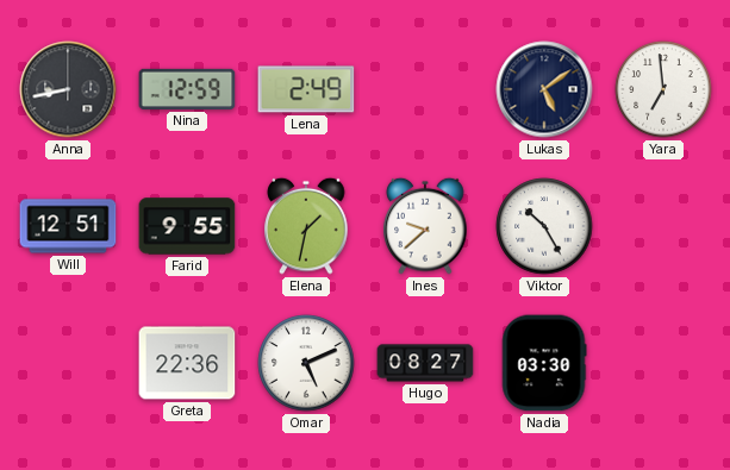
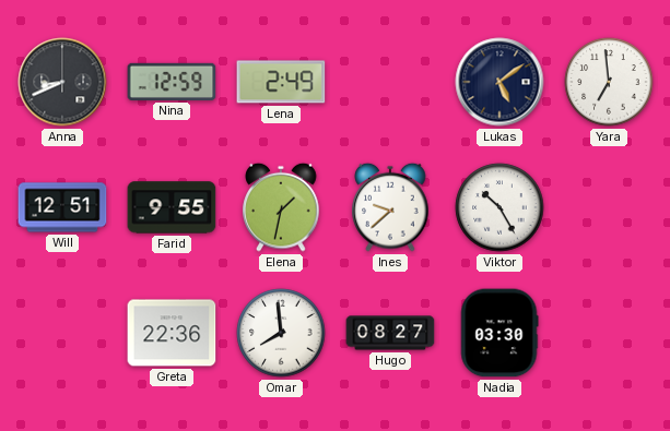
Anna: 8:43 -> 8:41 (62, 82)
Omar: 5:11 -> 7:59 (281, 333)
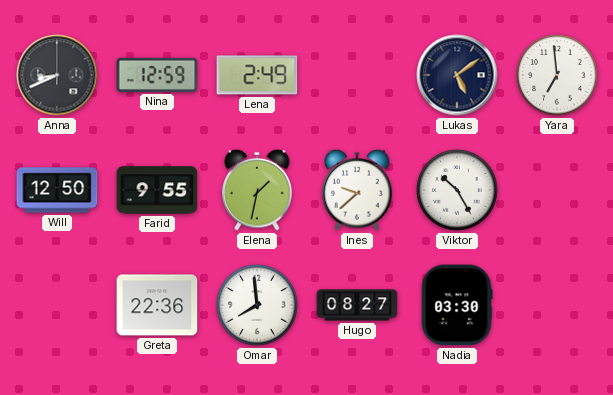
Will: 12:51 -> 12:50 (57, 190)
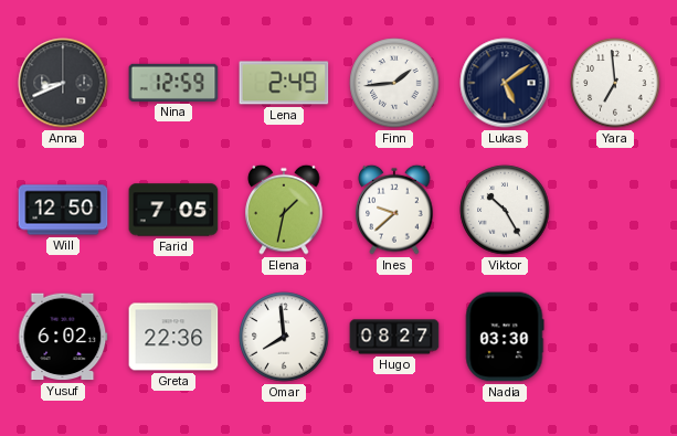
Finn: none -> 1:44 (394, 83)
Farid: 9:55 -> 7:05 (173, 210)
Yusuf: none -> 6:02 (63, 337)
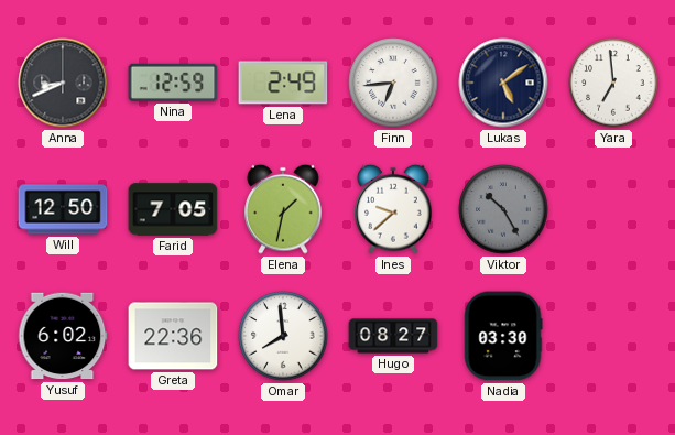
Finn: 1:44 -> 6:44 (393, 83)
Viktor dial: white -> grey (503, 209)
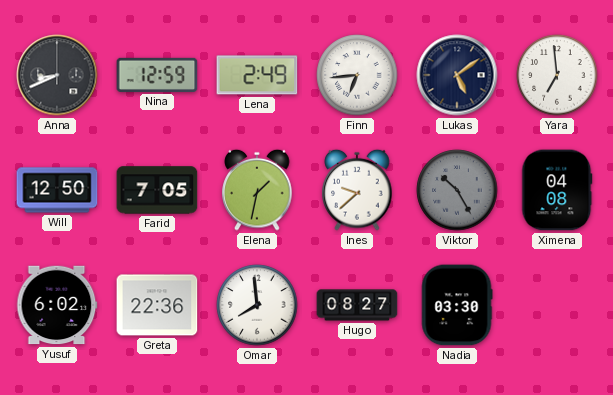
Ximena: none -> 04:08 (557, 190)
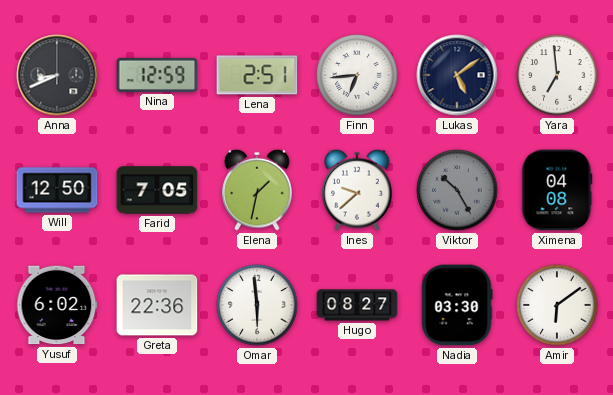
Lena: 2:49 -> 2:51 (257, 75)
Omar: 7:59 -> 5:59 (257, 305)
Amir: none -> 6:09 (557, 305)
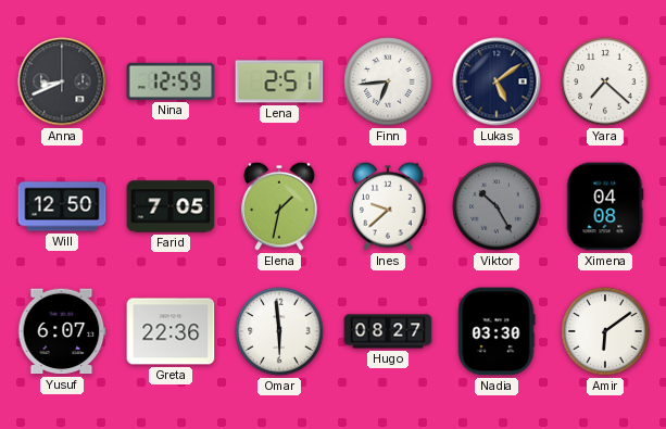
Yara: 6:59 -> 7:22 (605, 81)
Yusuf: 6:02 -> 6:07 (62, 331)
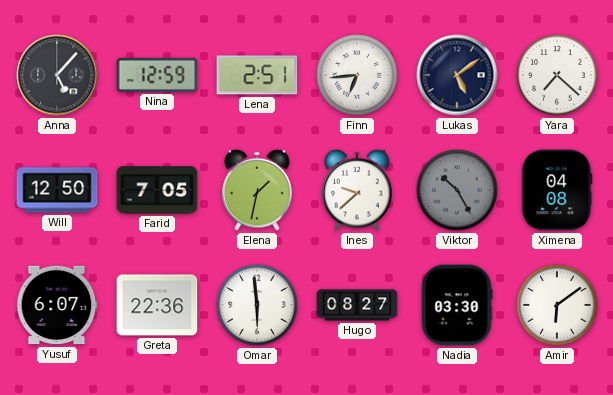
Anna: 8:41 -> 5:07 (57, 75)
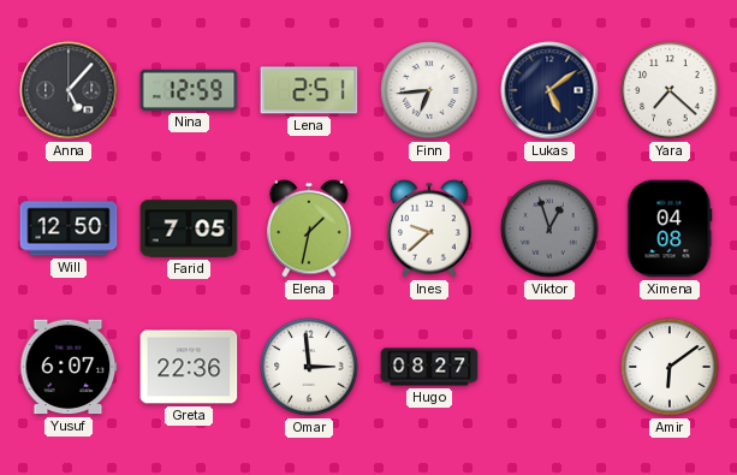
Viktor: 10:25 -> 12:57 (549, 228)
Omar: 5:59 -> 2:59 (309, 367)
Nadia: 03:30 -> none (457, 305)
